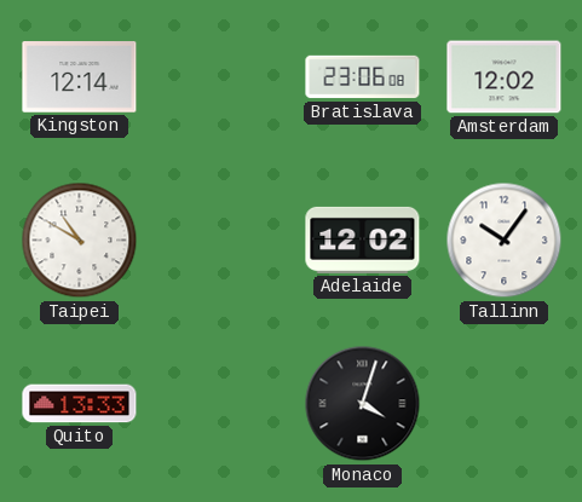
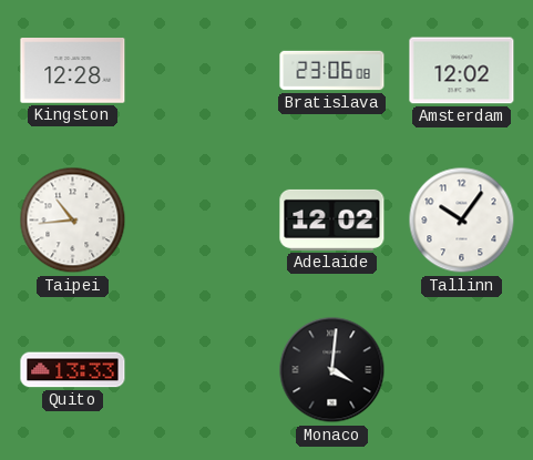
Kingston: 12:14 -> 12:28 (73, 71)
Taipei: 10:50 -> 10:44 (73, 221)
Monaco: 4:03 -> 4:01 (332, 370)
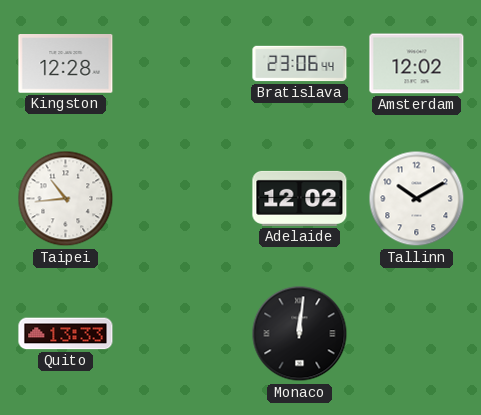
Bratislava: 23:06:08 -> 23:06:44 (300, 64)
Tallinn: 10:06 -> 10:10 (417, 199)
Monaco: 4:01 -> 12:01 (300, 334)
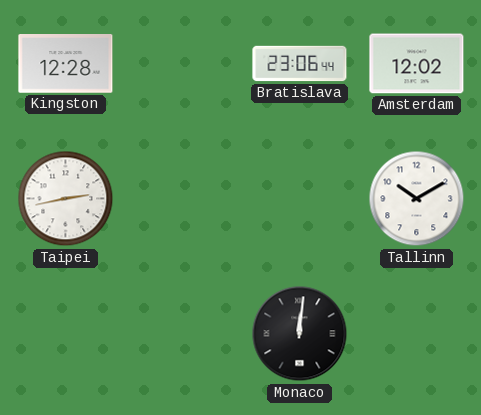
Taipei: 10:44 -> 2:43 (66, 199)
Adelaide: 12:02 -> none (300, 198)
Quito: 13:33 -> none (66, 334)
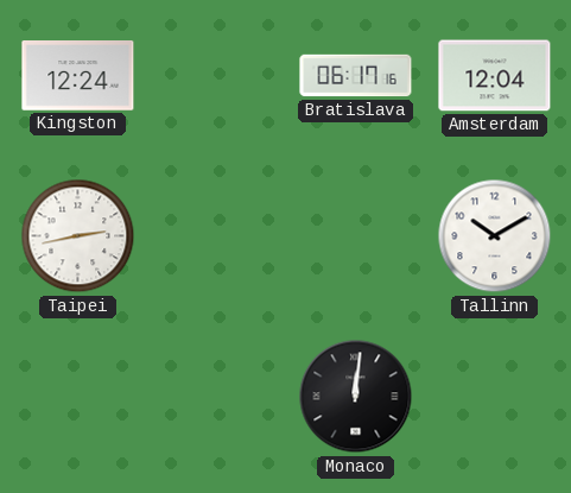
Kingston: 12:28 -> 12:24 (78, 76)
Bratislava: 23:06 -> 06:17 (356, 76)
Amsterdam: 12:02 -> 12:04 (495, 76)
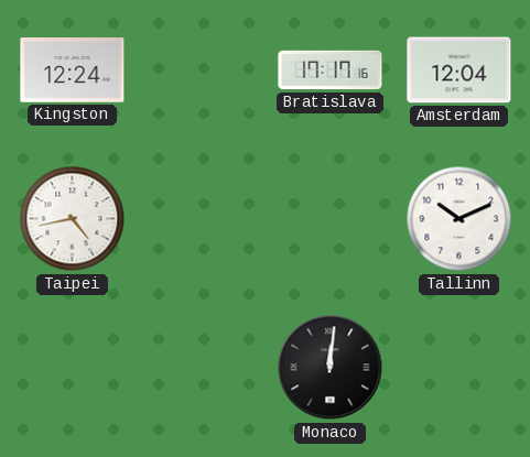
Bratislava: 06:17 -> 17:17 (331, 70)
Taipei: 2:43 -> 4:43 (73, 219)
Tallinn: 10:10 -> 10:11 (459, 219)
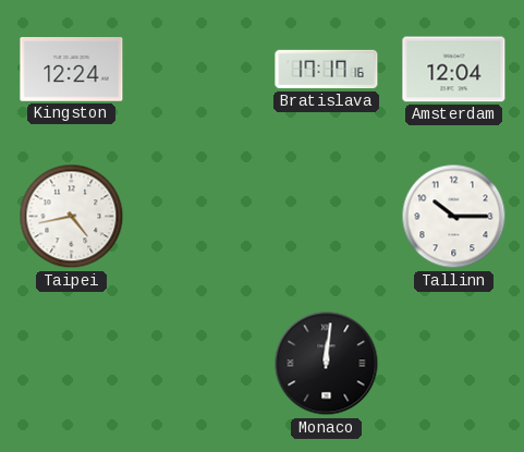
Tallinn: 10:11 -> 10:15 (454, 217)
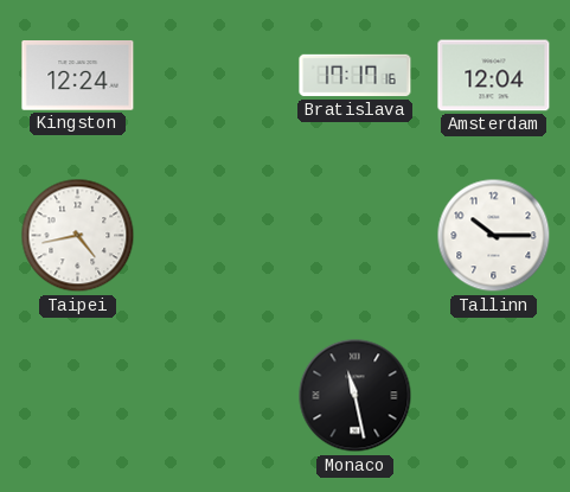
Monaco: 12:01 -> 11:28 (356, 396)
